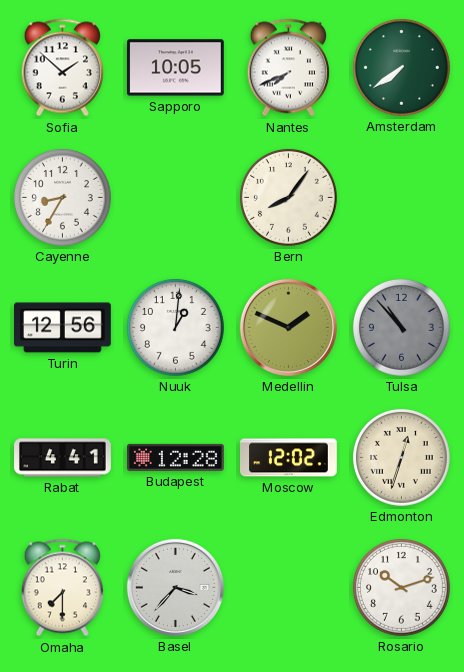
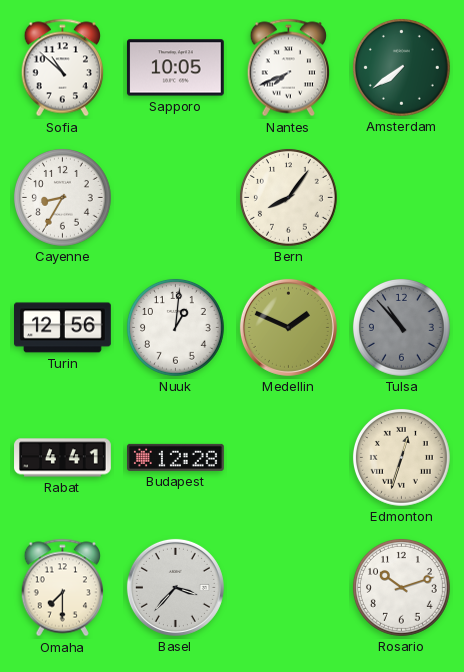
Sofia: 1:52 -> 10:52 (62, 68)
Moscow: 12:02 -> none (289, 458)
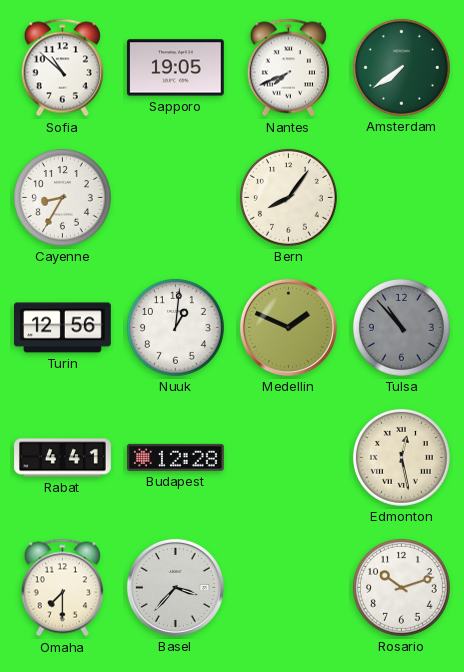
Sapporo: 10:05 -> 19:05 (175, 68)
Edmonton: 12:33 -> 12:28 (401, 457)
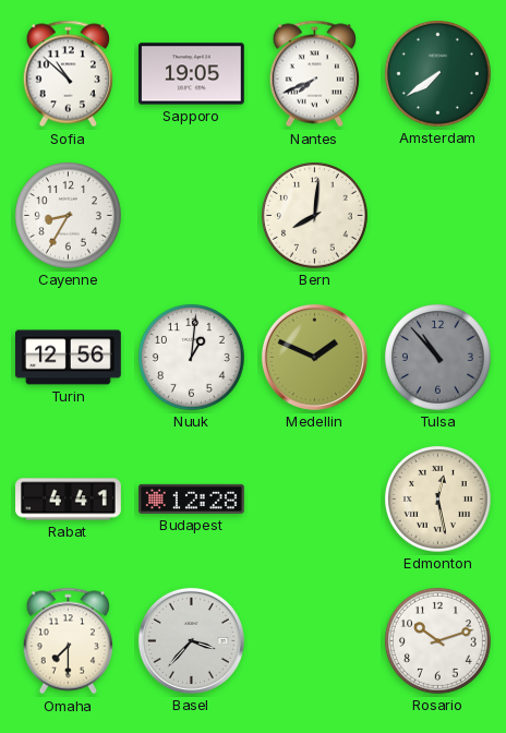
Bern: 8:06 -> 8:01 (314, 215)
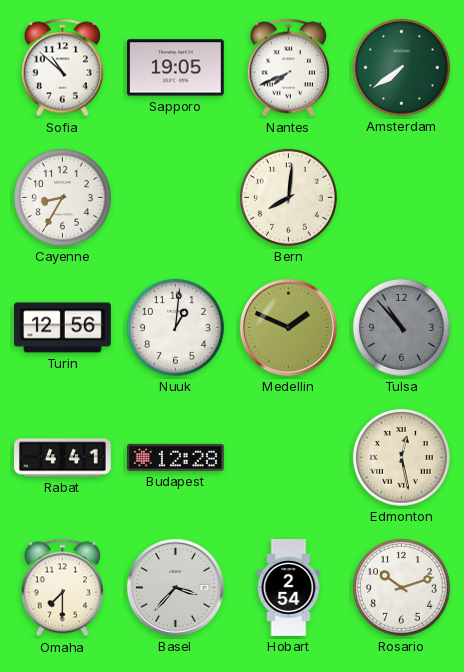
Hobart: none -> 2:54 (289, 588)
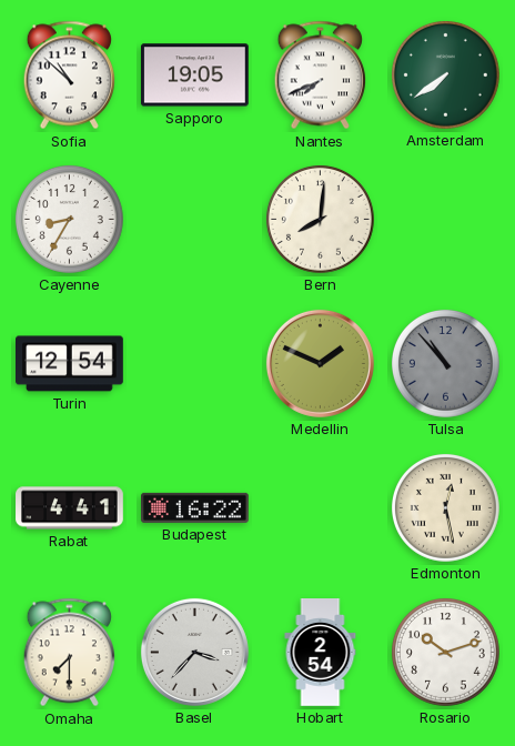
Turin: 12:56 -> 12:54 (70, 364)
Nuuk: 1:01 -> none (175, 327)
Budapest: 12:28 -> 16:22 (195, 507)
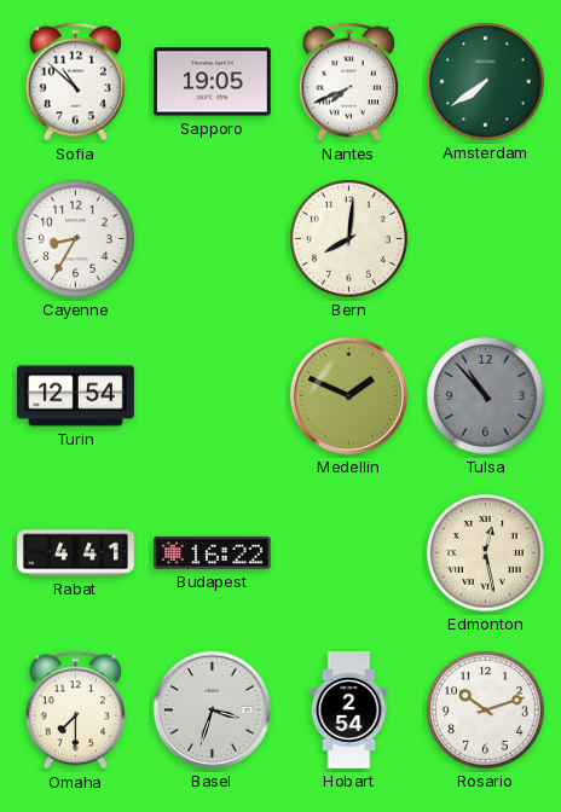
Basel: 3:37 -> 3:33 (212, 709)
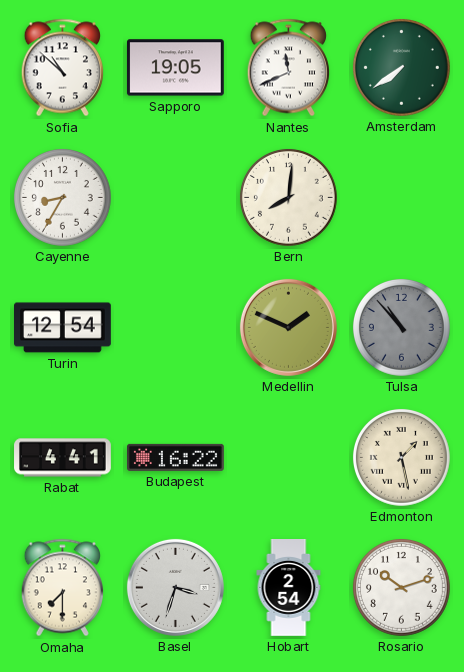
Nantes: 7:41 -> 11:41 (288, 68)
Edmonton: 12:28 -> 1:28 (401, 457)
